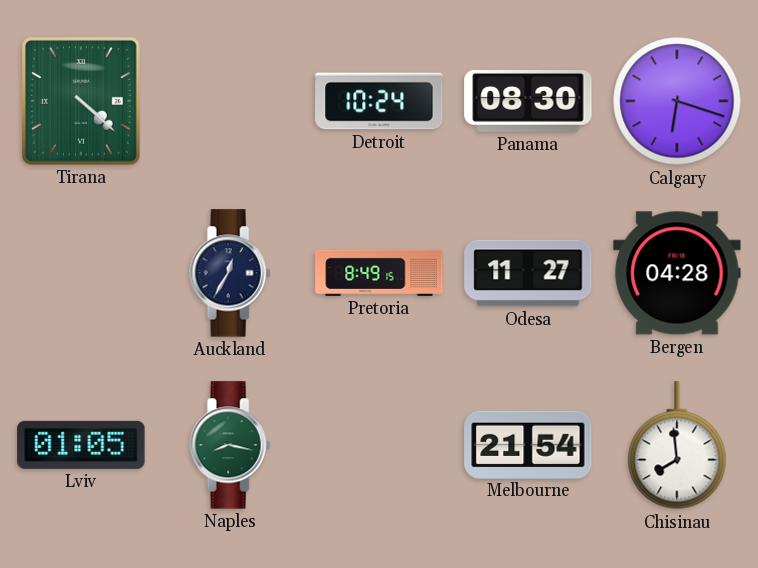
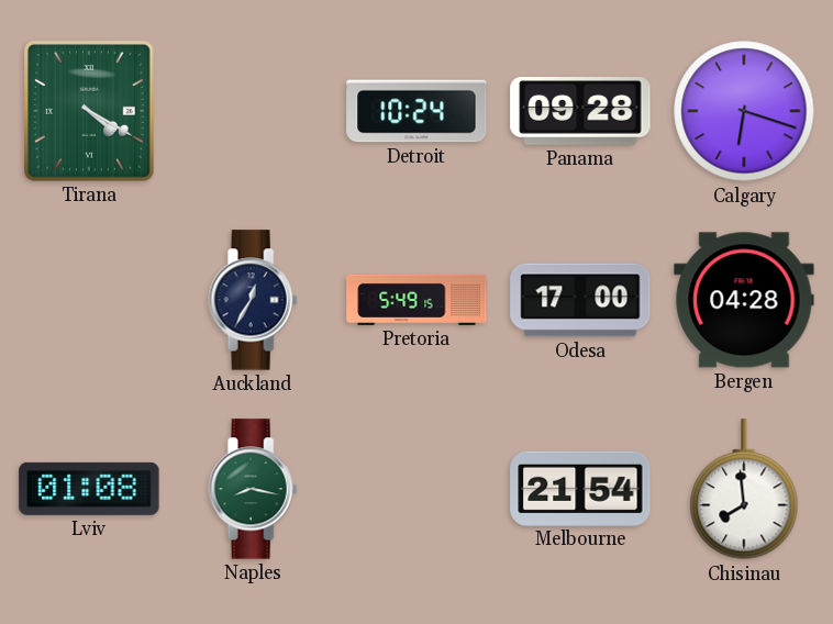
Tirana: 4:22 -> 4:20 (90, 111)
Panama: 08:30 -> 09:28 (580, 112)
Pretoria: 8:49 -> 5:49 (416, 300)
Odesa: 11:27 -> 17:00 (580, 300)
Lviv: 01:05 -> 01:08 (89, 489)
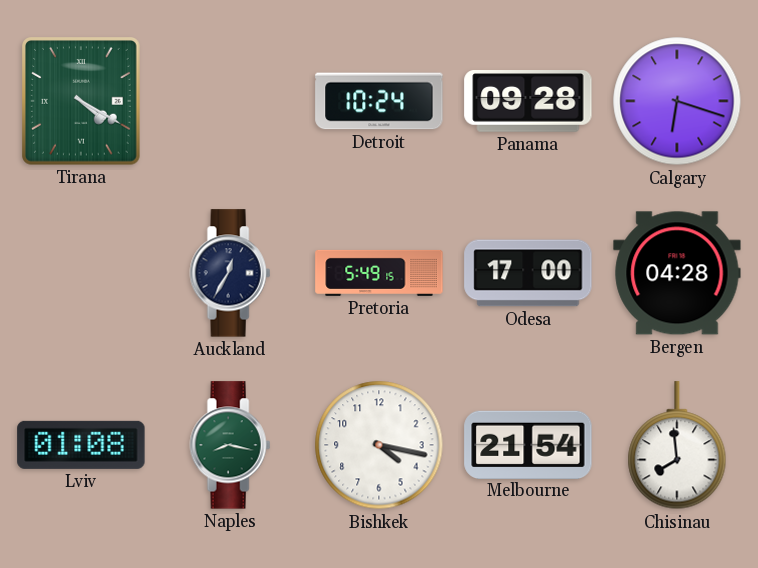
Bishkek: none -> 4:17 (379, 445)
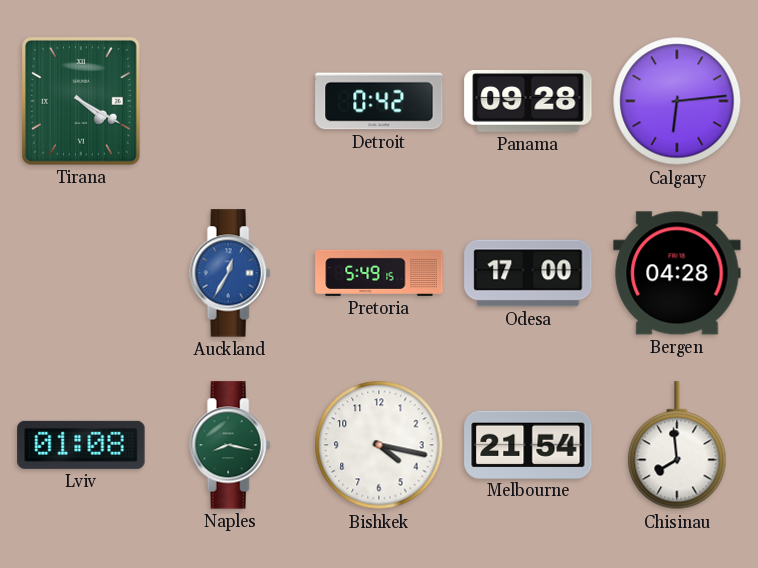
Detroit: 10:24 -> 0:42 (379, 101)
Calgary: 6:18 -> 6:14 (677, 101)
Auckland dial: navy -> blue (230, 273)
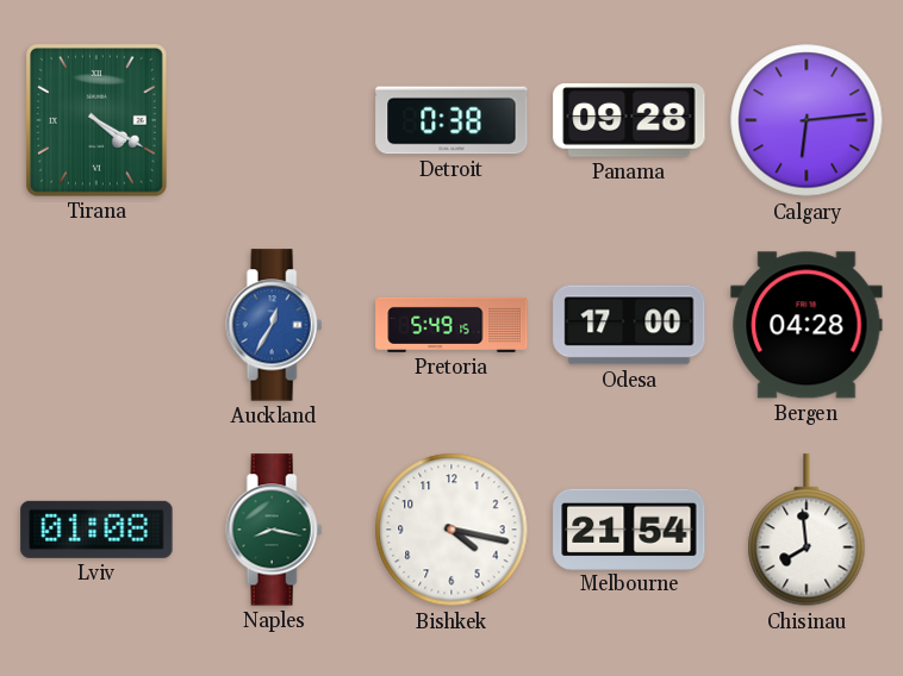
Detroit: 0:42 -> 0:38 (451, 120)
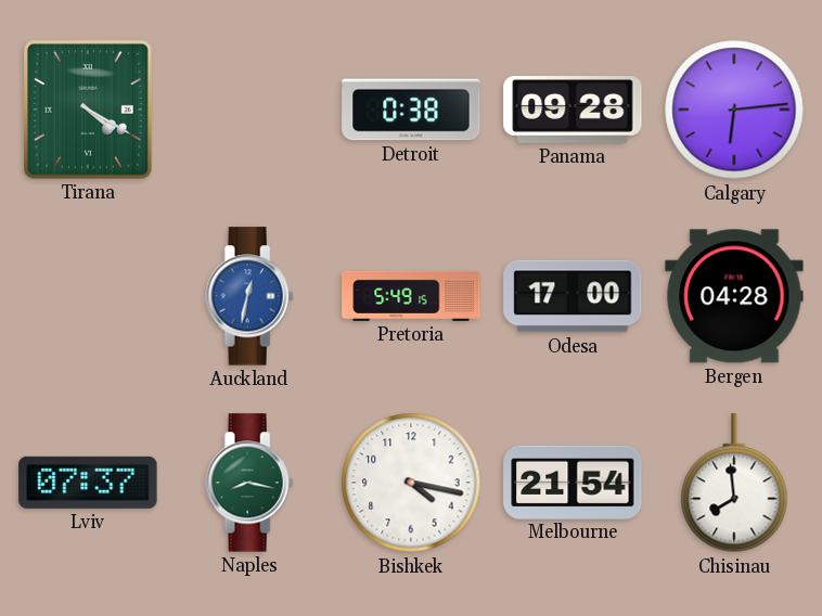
Auckland: 12:35 -> 12:32 (249, 296)
Lviv: 01:08 -> 07:37 (88, 483)
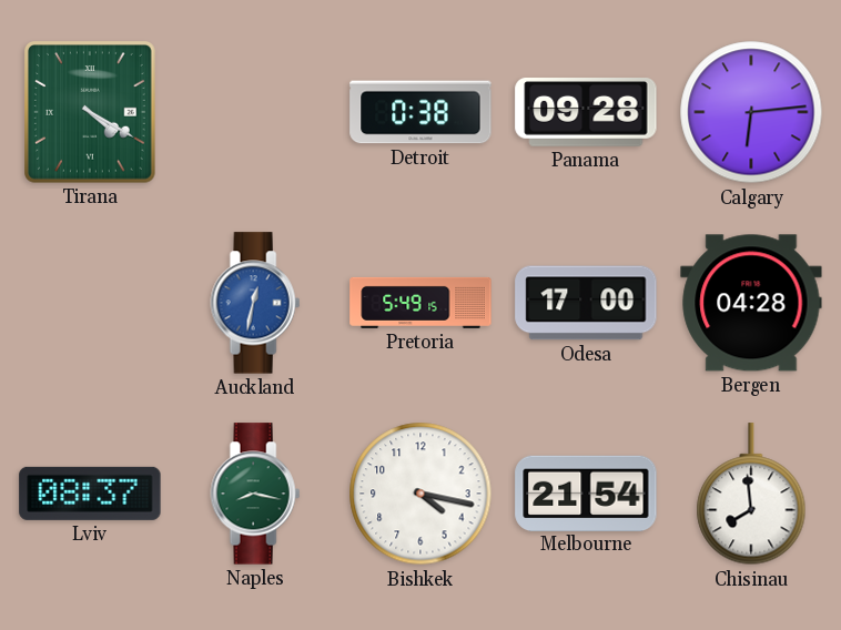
Lviv: 07:37 -> 08:37 (90, 494)
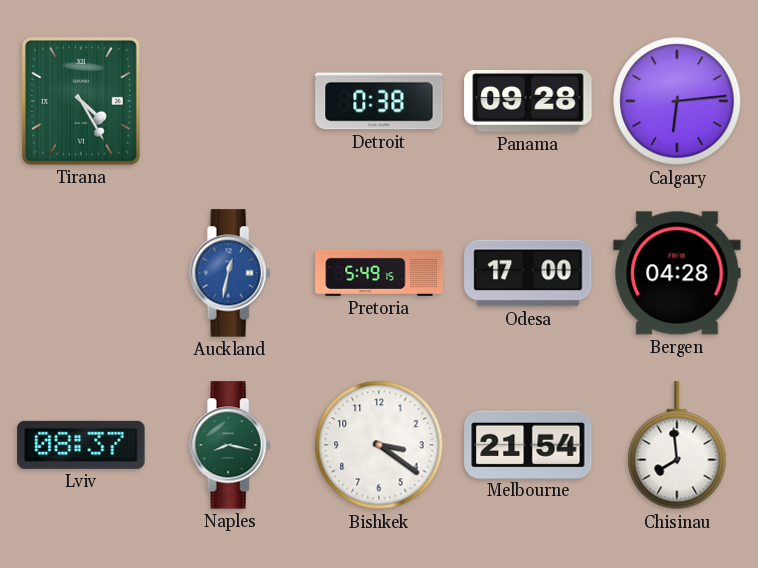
Tirana: 4:20 -> 4:25 (82, 101)
Bishkek: 4:17 -> 3:21 (379, 445)
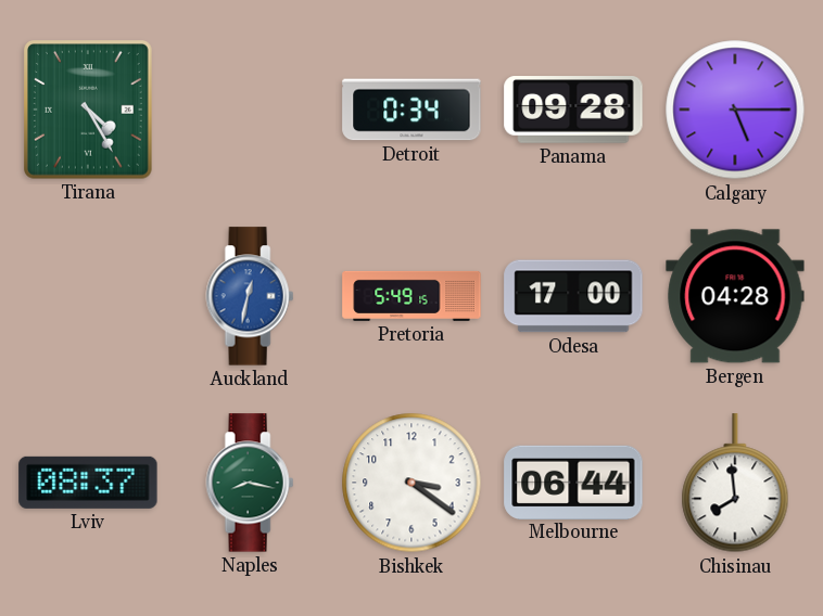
Detroit: 0:38 -> 0:34 (411, 110)
Calgary: 6:14 -> 5:15 (735, 110)
Melbourne: 21:54 -> 06:44 (573, 482)
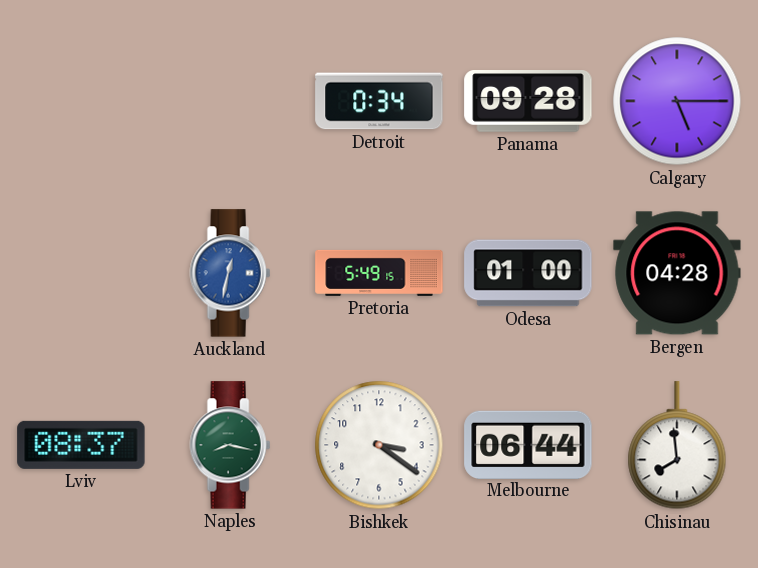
Tirana: 4:25 -> none (89, 110)
Odesa: 17:00 -> 01:00 (528, 273)
